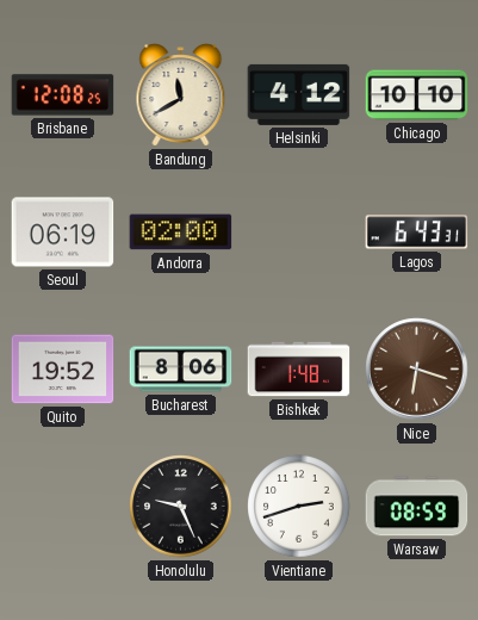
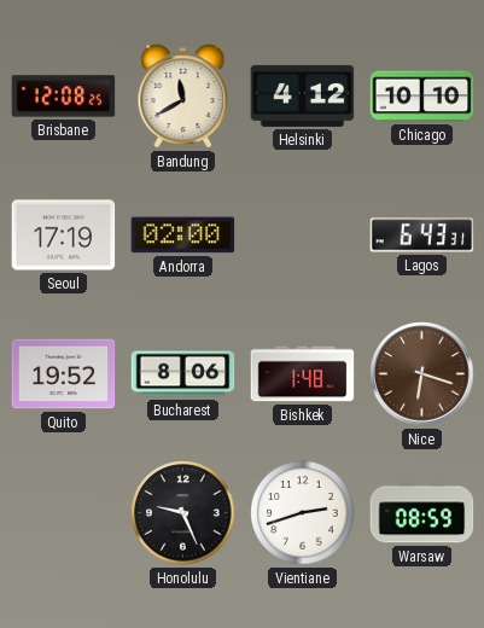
Seoul: 06:19 -> 17:19 (64, 235)
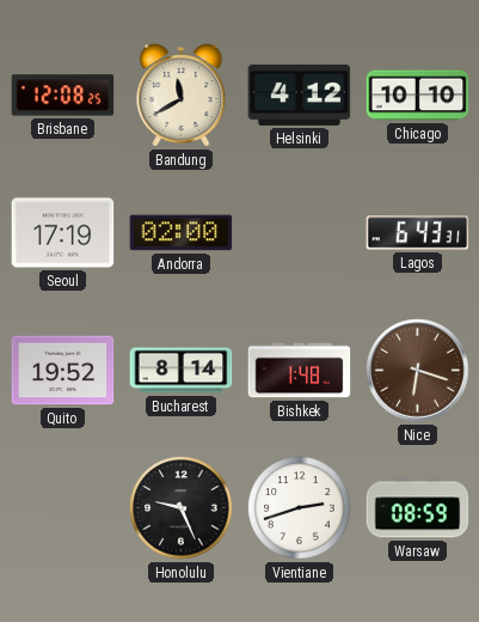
Bucharest: 8:06 -> 8:14 (182, 371)
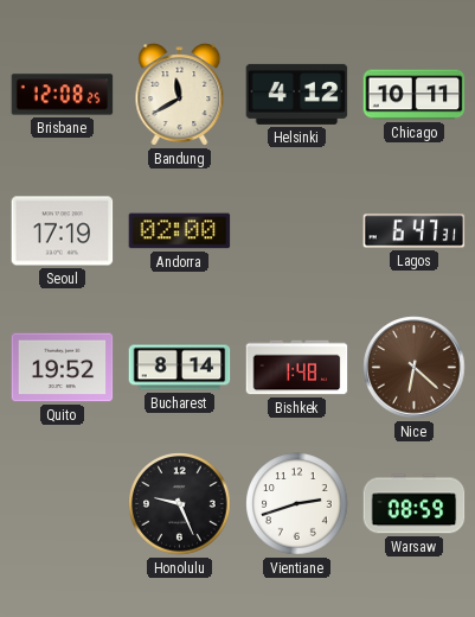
Chicago: 10:10 -> 10:11 (415, 95)
Lagos: 6:43 -> 6:47 (415, 231)
Nice: 6:18 -> 6:22 (415, 368)
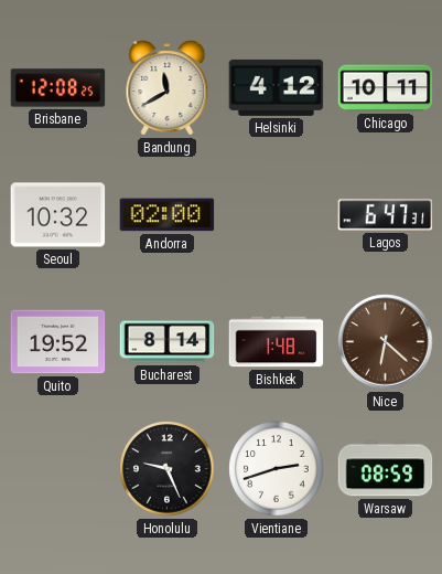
Seoul: 17:19 -> 10:32 (58, 215)
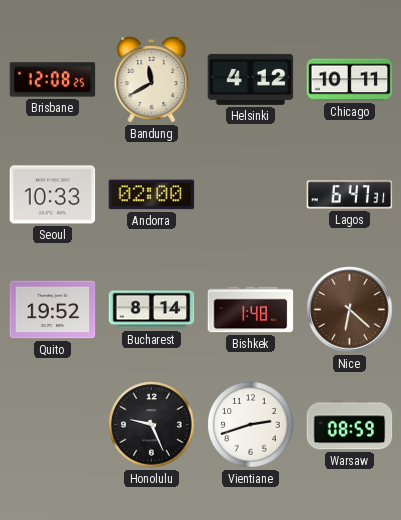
Seoul: 10:32 -> 10:33 (53, 195)
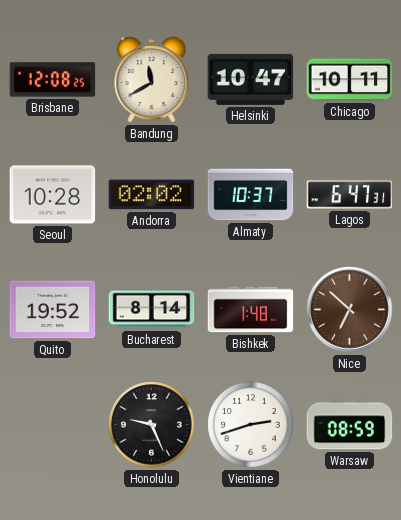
Helsinki: 4:12 -> 10:47 (251, 79)
Seoul: 10:33 -> 10:28 (53, 195)
Andorra: 02:00 -> 02:02 (152, 195)
Almaty: none -> 10:37 (251, 195)
Nice: 6:22 -> 6:52 (350, 310)
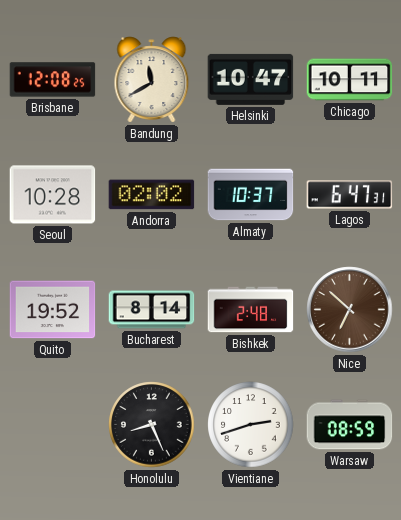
Bishkek: 1:48 -> 2:48 (251, 310)
Honolulu: 9:26 -> 8:26 (152, 425)
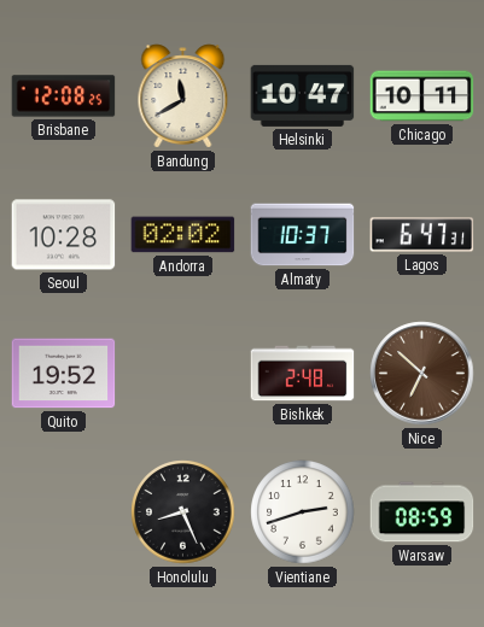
Bucharest: 8:14 -> none (152, 310)
